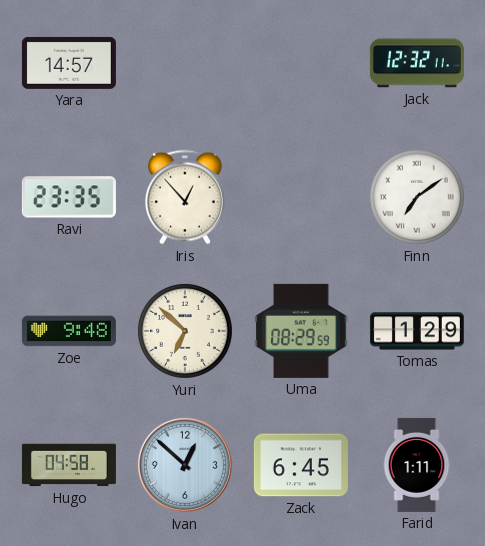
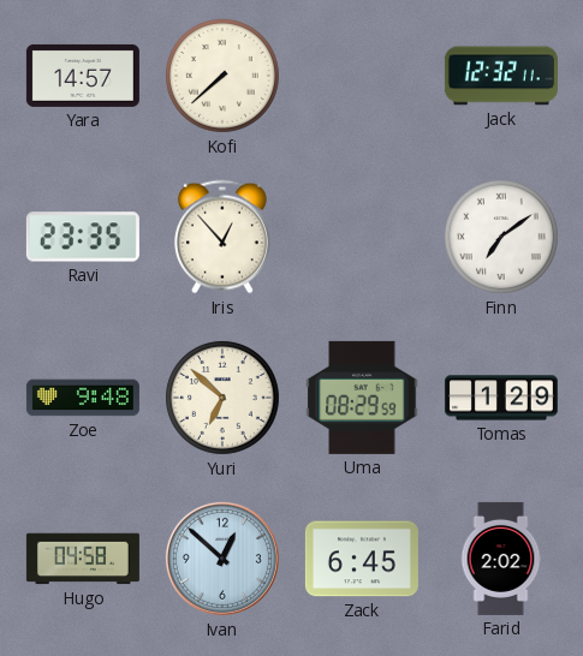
Kofi: none -> 7:38 (222, 76)
Farid: 1:11 -> 2:02 (501, 559)
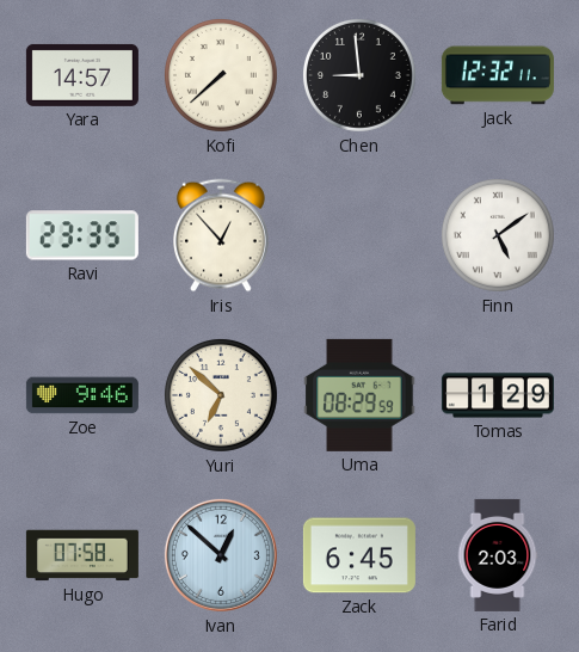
Chen: none -> 8:59 (359, 75)
Finn: 7:09 -> 5:09 (498, 235)
Zoe: 9:48 -> 9:46 (82, 395)
Hugo: 04:58 -> 07:58 (82, 555)
Farid: 2:02 -> 2:03 (498, 555)
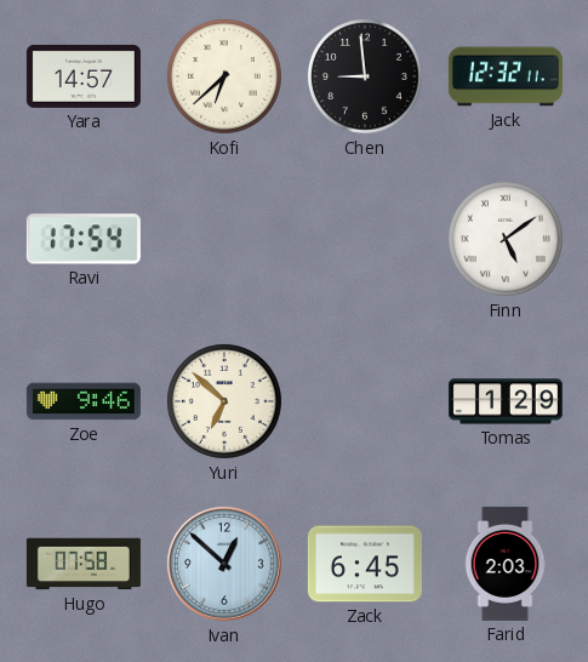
Kofi: 7:38 -> 6:38 (224, 76)
Ravi: 23:35 -> 17:54 (84, 239)
Iris: 12:53 -> none (221, 235)
Uma: 08:29 -> none (359, 395)
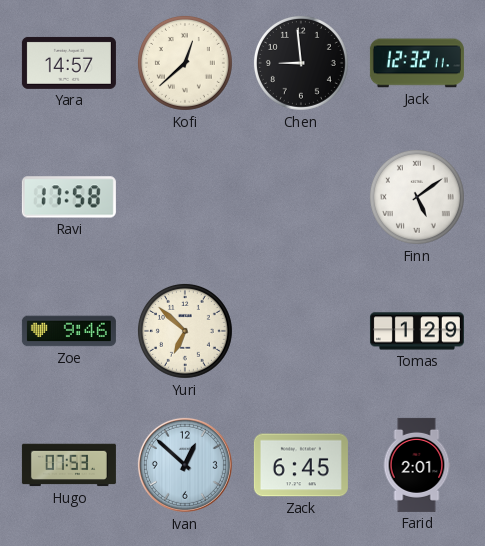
Kofi: 6:38 -> 12:38 (185, 63)
Ravi: 17:54 -> 17:58 (69, 197)
Hugo: 07:58 -> 07:53 (69, 465)
Farid: 2:03 -> 2:01 (417, 465)
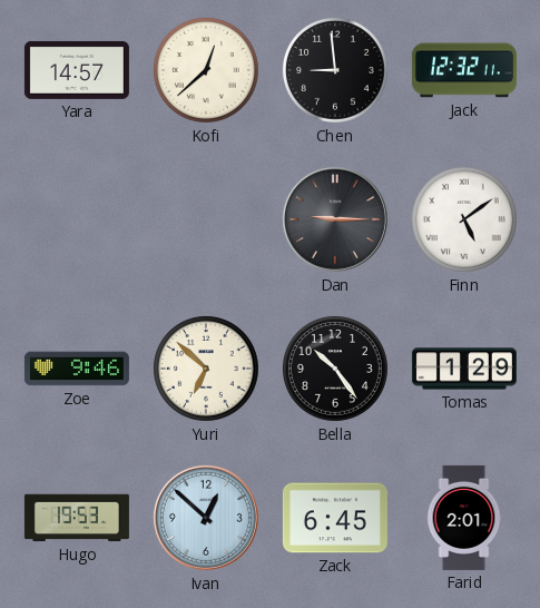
Ravi: 17:58 -> none (69, 197)
Dan: none -> 9:15 (335, 219)
Bella: none -> 10:24 (335, 369)
Hugo: 07:53 -> 19:53 (77, 518)
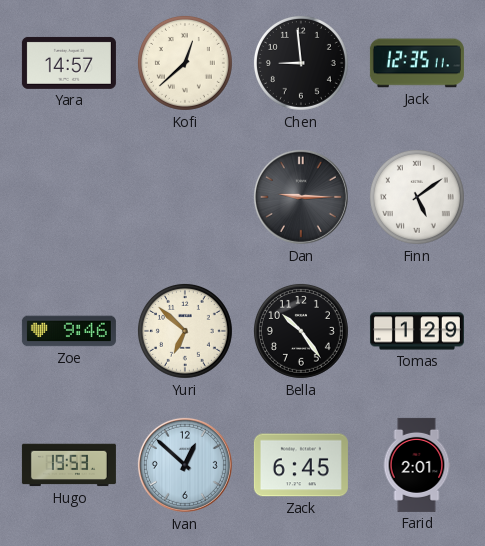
Jack: 12:32 -> 12:35 (417, 63)
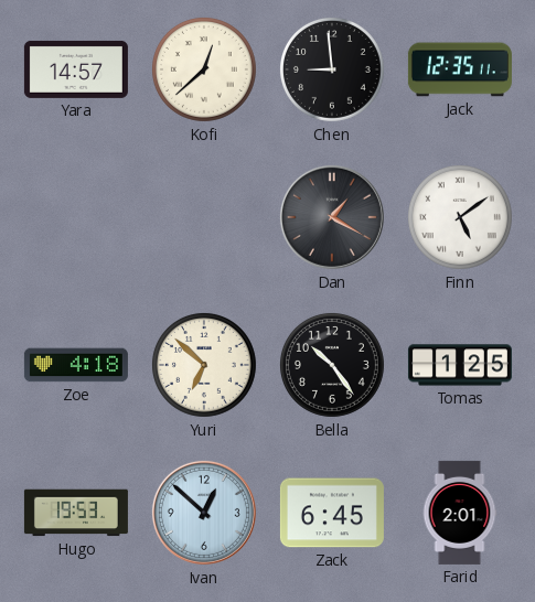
Dan: 9:15 -> 1:20 (332, 217)
Zoe: 9:46 -> 4:18 (76, 365)
Tomas: 1:29 -> 1:25 (460, 365)
